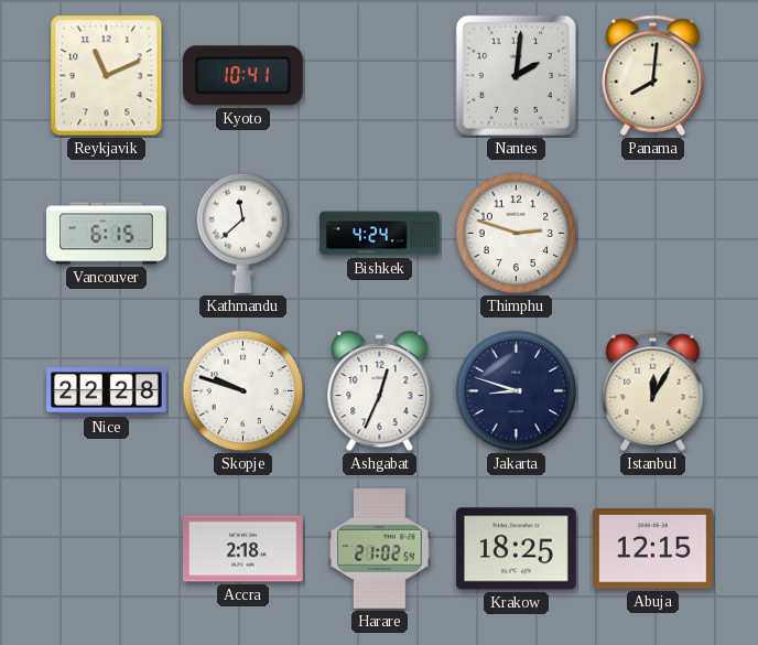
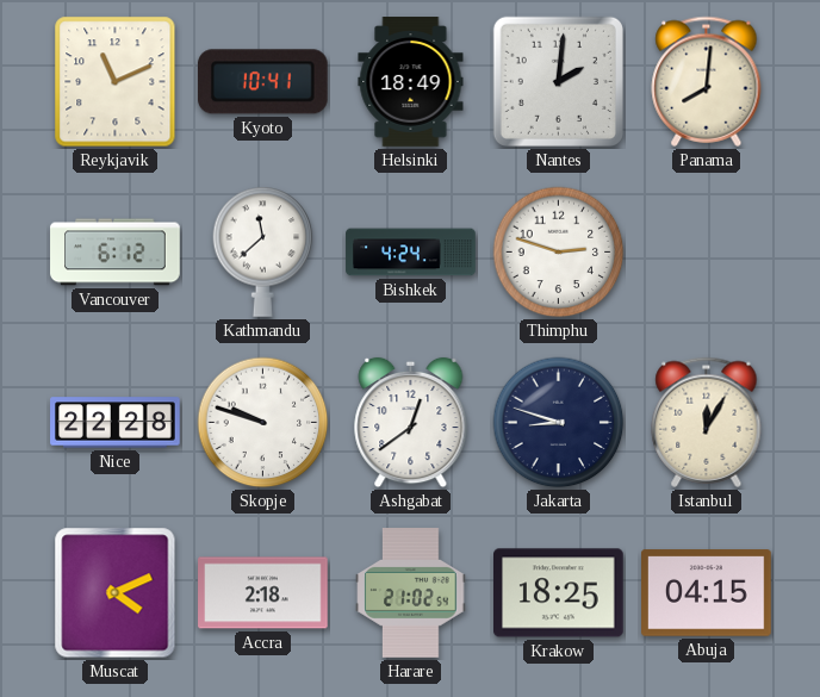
Helsinki: none -> 18:49 (411, 82)
Vancouver: 6:15 -> 6:12 (116, 253)
Ashgabat: 12:34 -> 12:39 (411, 423)
Muscat: none -> 4:11 (116, 593)
Abuja: 12:15 -> 04:15 (707, 593)
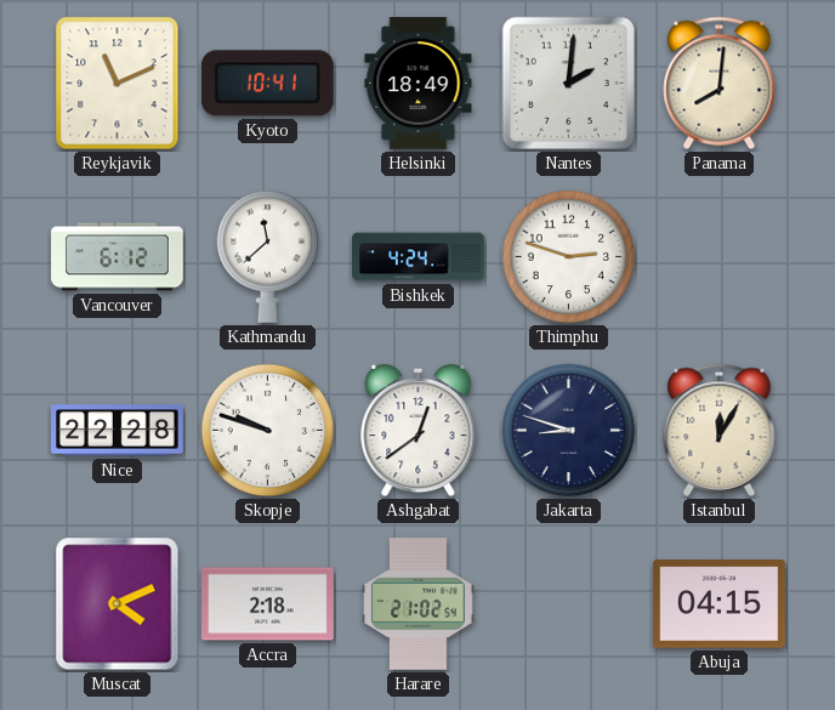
Krakow: 18:25 -> none (559, 593)
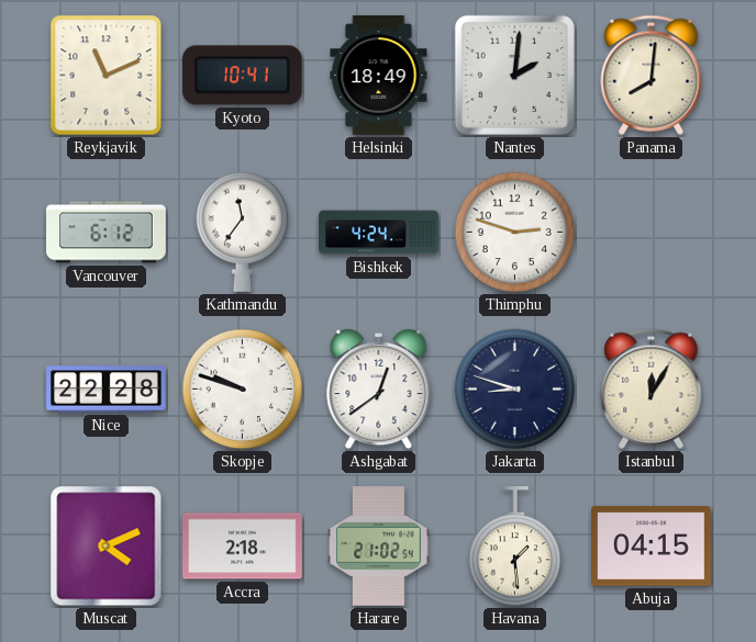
Kathmandu: 11:38 -> 11:36 (243, 232)
Havana: none -> 1:29 (515, 547)
